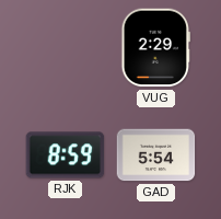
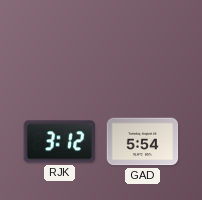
VUG: 2:29 -> none (155, 48)
RJK: 8:59 -> 3:12 (60, 142)
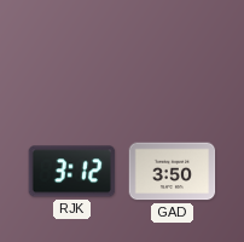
GAD: 5:54 -> 3:50 (173, 172)
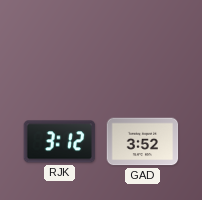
GAD: 3:50 -> 3:52 (143, 142)
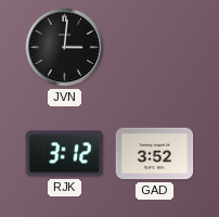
JVN: none -> 3:01 (65, 48)
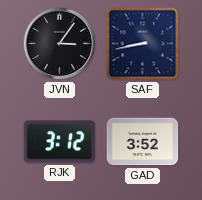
JVN: 3:01 -> 3:06 (60, 44)
SAF: none -> 8:43 (143, 44)
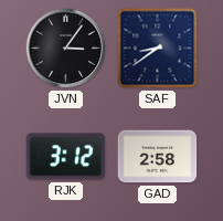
SAF: 8:43 -> 8:39 (158, 49)
GAD: 3:52 -> 2:58 (158, 157)
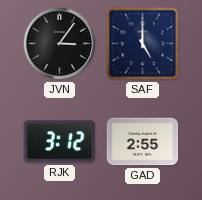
SAF: 8:39 -> 5:00 (143, 44)
GAD: 2:58 -> 2:55 (143, 142)
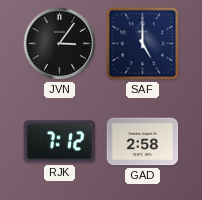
RJK: 3:12 -> 7:12 (60, 142)
GAD: 2:55 -> 2:58 (143, 142)
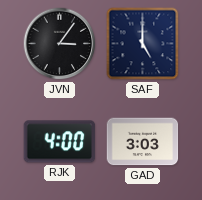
RJK: 7:12 -> 4:00 (60, 142)
GAD: 2:58 -> 3:03 (143, 142)
